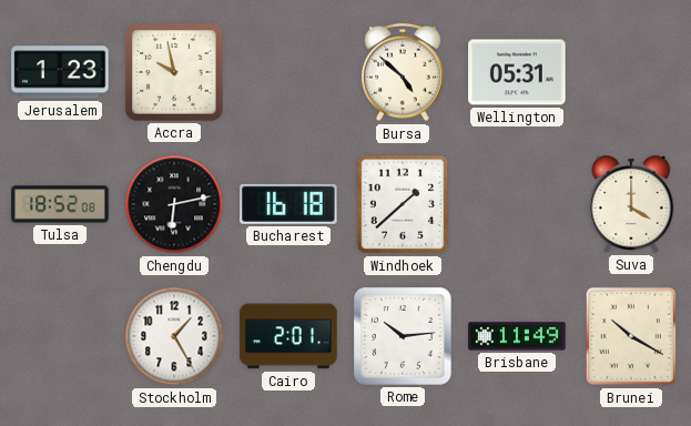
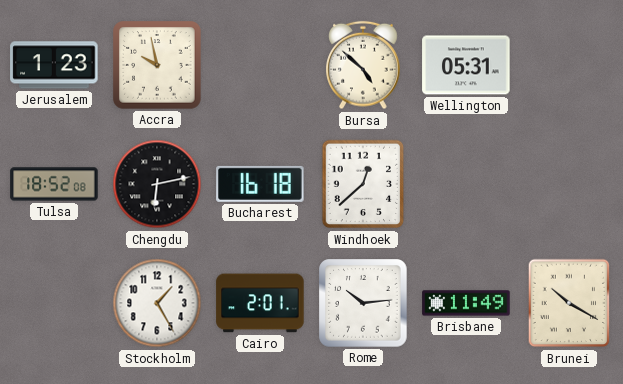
Windhoek: 1:38 -> 12:38 (363, 184)
Suva: 4:00 -> none (631, 205)
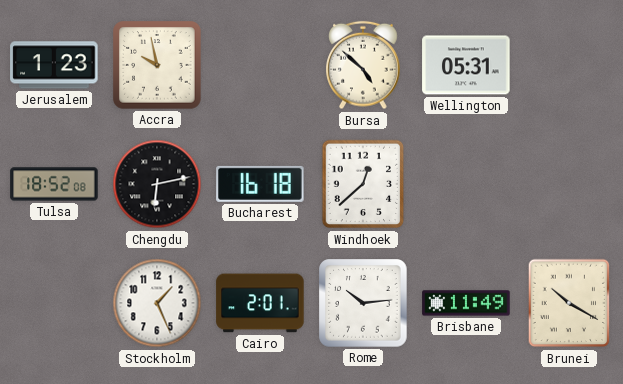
Stockholm: 1:25 -> 1:26 (157, 303)
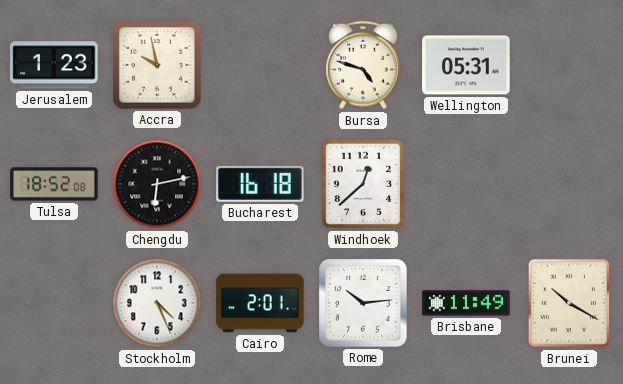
Bursa: 4:52 -> 4:48 (363, 65)
Stockholm: 1:26 -> 4:26 (157, 303)
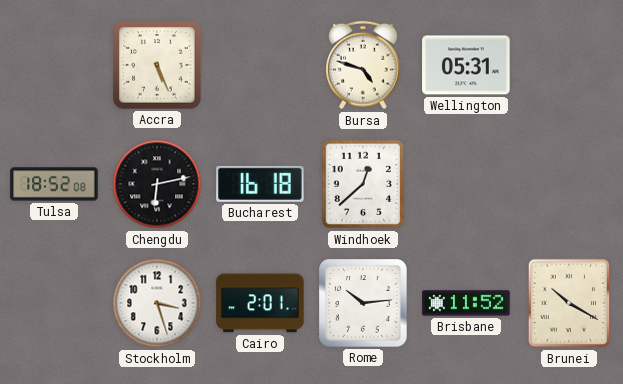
Jerusalem: 1:23 -> none (54, 65)
Accra: 9:58 -> 5:26 (157, 65)
Stockholm: 4:26 -> 3:27 (157, 303)
Brisbane: 11:49 -> 11:52 (466, 303)
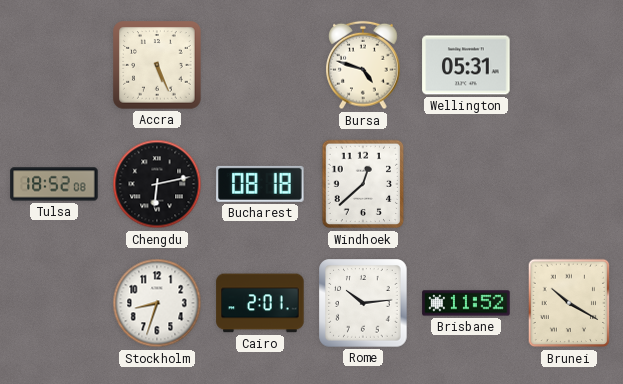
Bucharest: 16:18 -> 08:18 (260, 184)
Stockholm: 3:27 -> 8:33 (157, 303)
